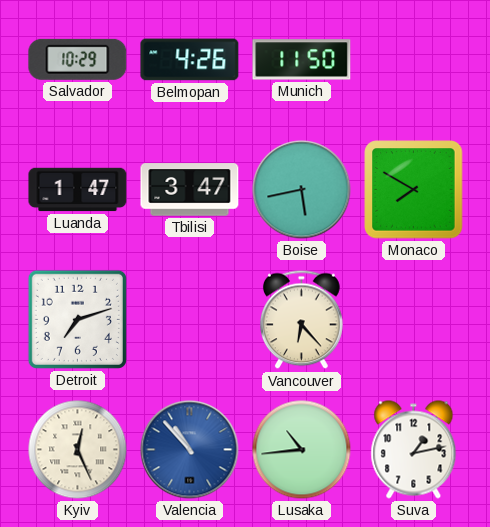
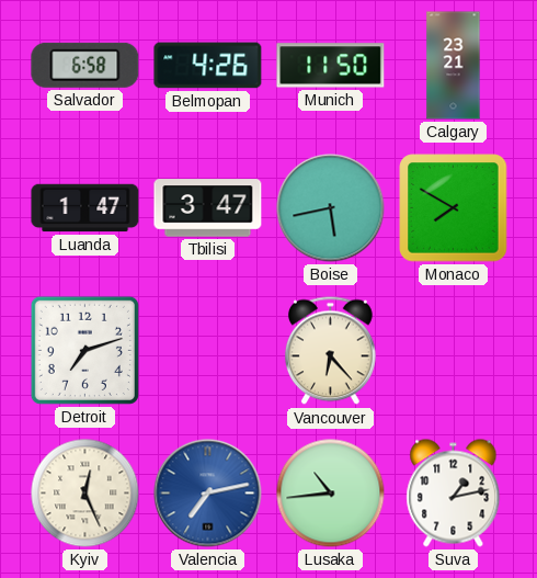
Salvador: 10:29 -> 6:58 (85, 65)
Calgary: none -> 23:21 (454, 66)
Valencia: 10:53 -> 7:13 (208, 494)
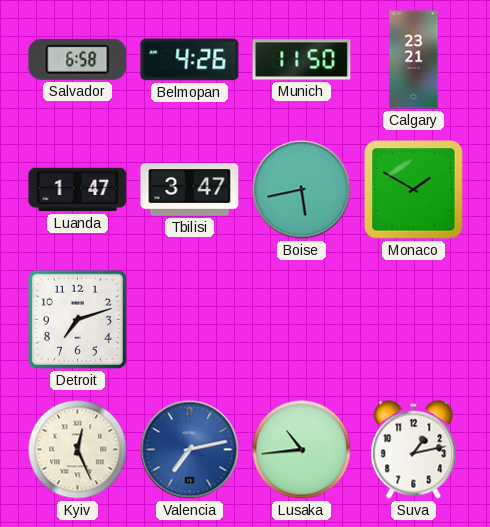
Monaco: 7:50 -> 1:50 (414, 190)
Vancouver: 6:23 -> none (331, 351)
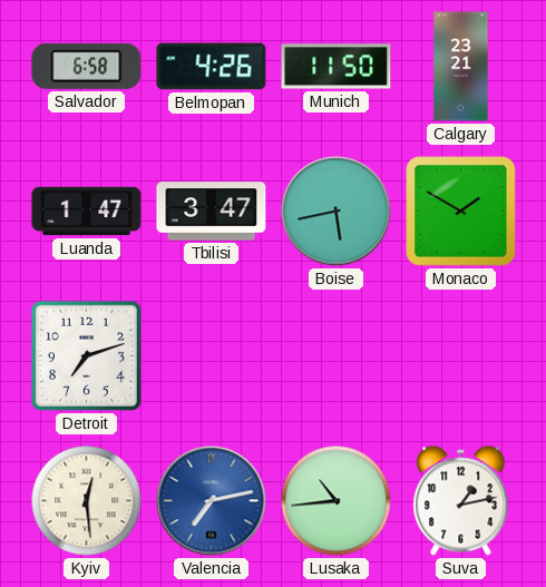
Kyiv: 12:26 -> 12:29 (87, 501)
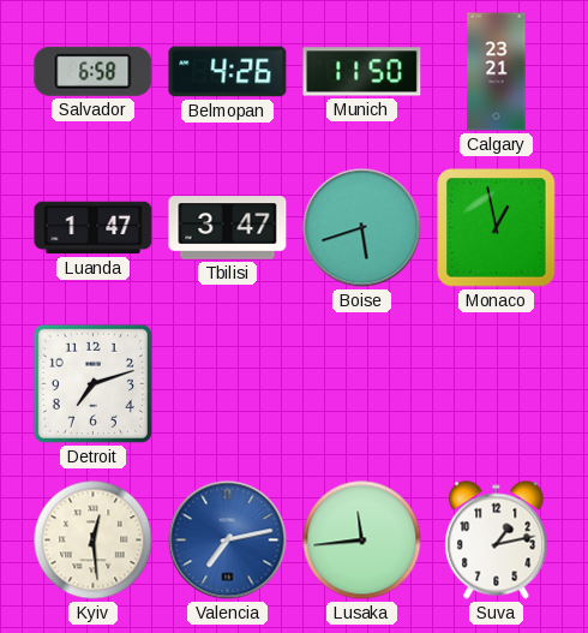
Boise: 5:43 -> 5:42 (362, 228)
Monaco: 1:50 -> 12:58 (497, 228)
Lusaka: 10:44 -> 11:44 (362, 541)
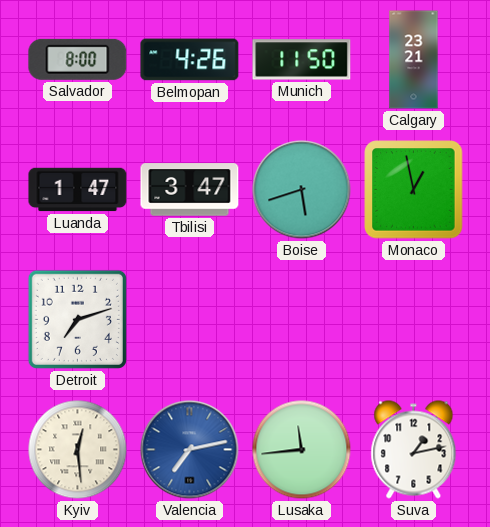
Salvador: 6:58 -> 8:00 (78, 59)
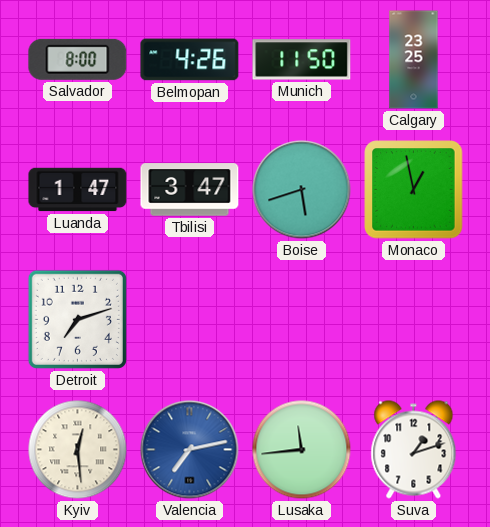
Calgary: 23:21 -> 23:25 (414, 60)
Suva: 1:13 -> 1:12 (414, 450)
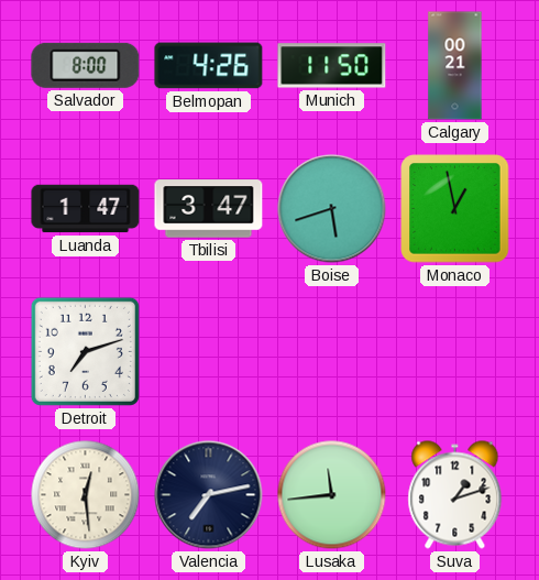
Calgary: 23:25 -> 00:21 (455, 66)
Valencia dial: blue -> navy (209, 495)
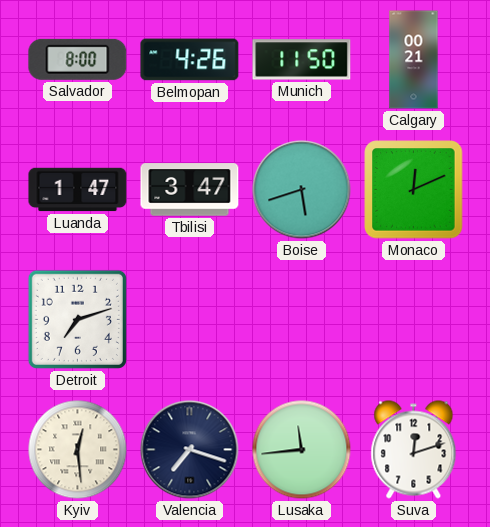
Monaco: 12:58 -> 12:11 (414, 190)
Valencia: 7:13 -> 7:18 (190, 450)
Suva: 1:12 -> 12:12 (414, 450)
